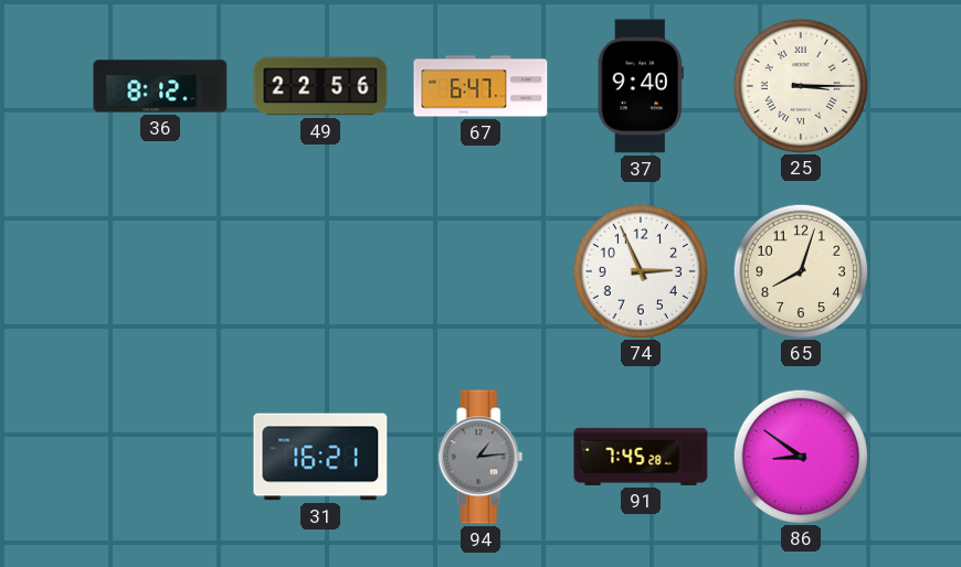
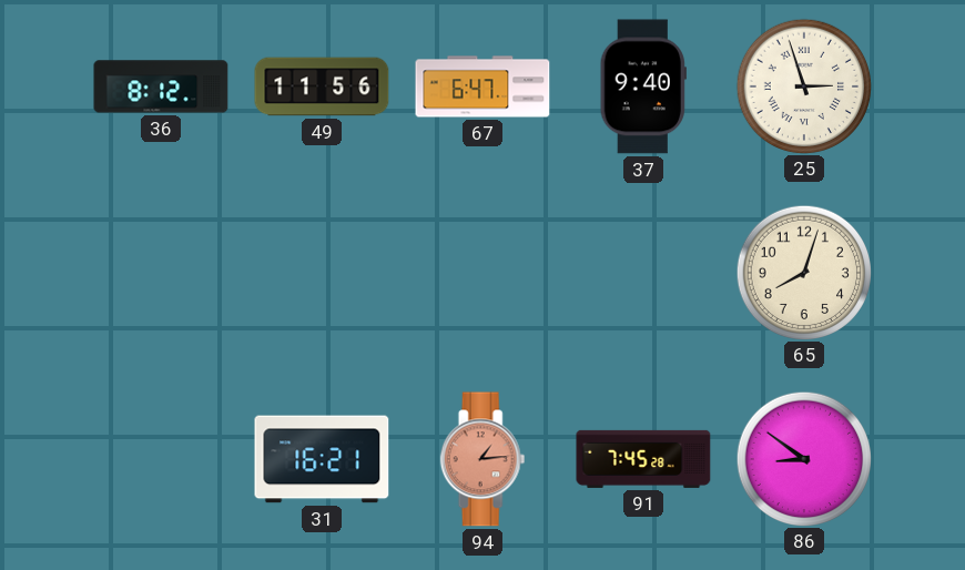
49: 22:56 -> 11:56 (322, 86)
25: 3:15 -> 2:57 (803, 85)
74: 2:56 -> none (640, 270)
94 dial: grey -> salmon (482, 459)
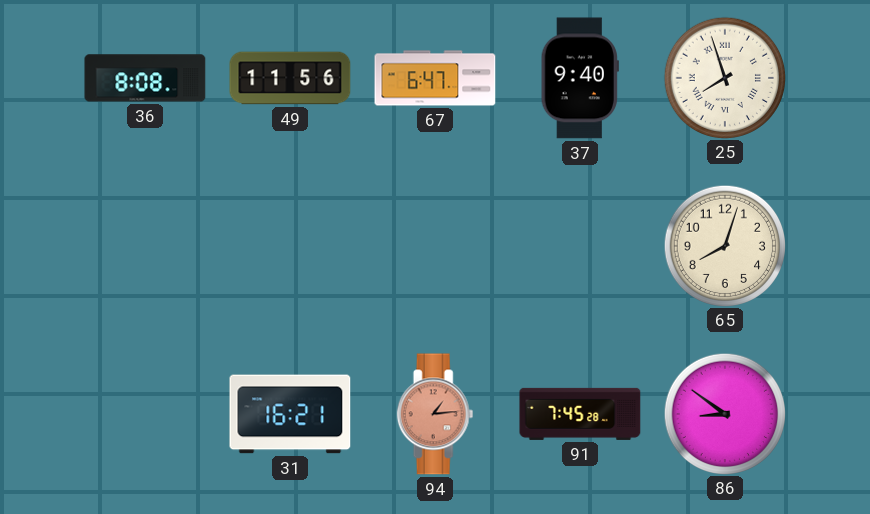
36: 8:12 -> 8:08 (145, 78)
25: 2:57 -> 7:57 (724, 77)
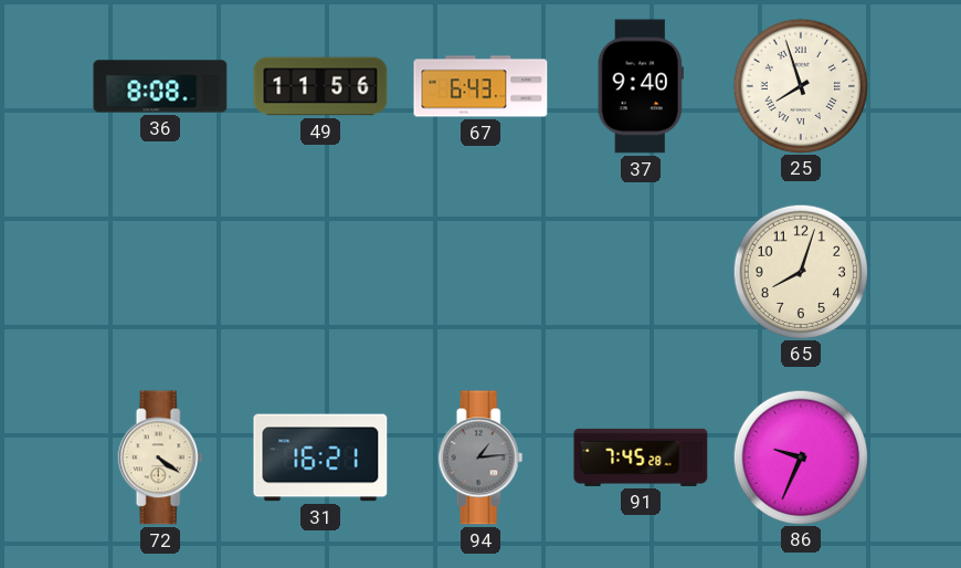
67: 6:47 -> 6:43 (480, 86)
72: none -> 4:21 (160, 457)
94 dial: salmon -> grey (480, 457)
86: 8:51 -> 9:34 (800, 456)
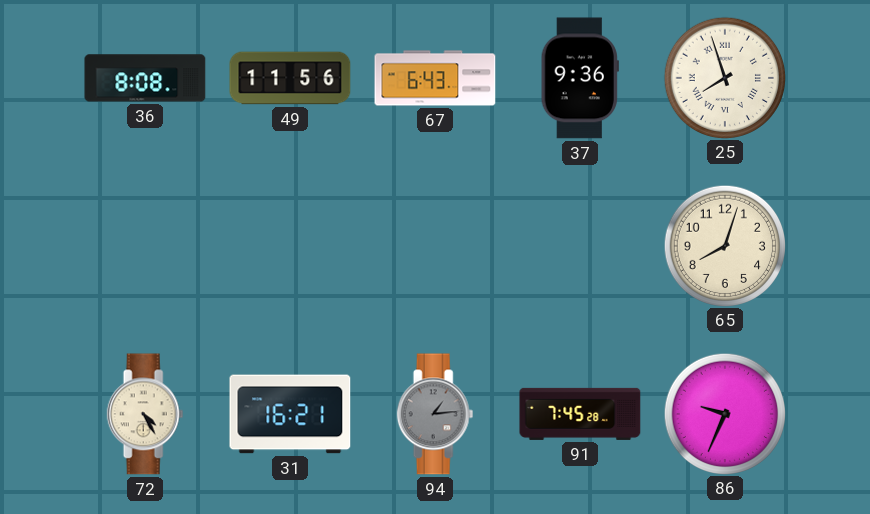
37: 9:40 -> 9:36 (580, 78)
72: 4:21 -> 4:25 (145, 414)
